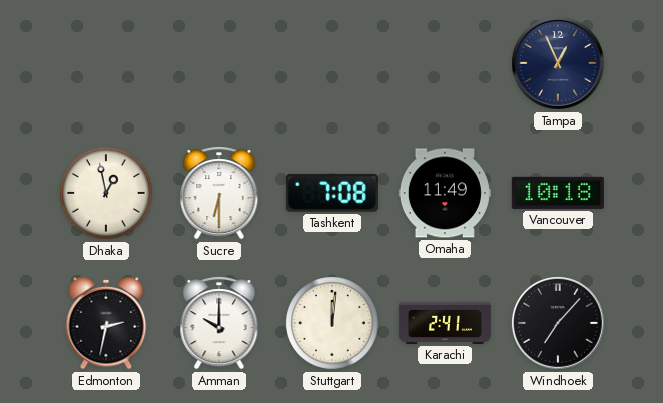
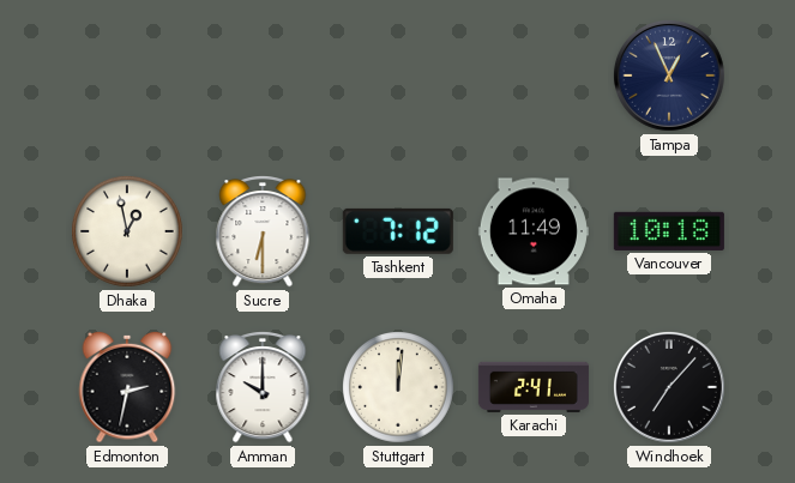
Tashkent: 7:08 -> 7:12 (398, 231)
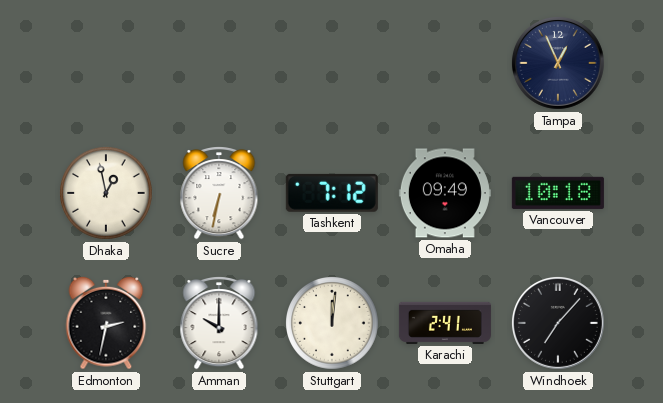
Sucre: 6:30 -> 6:32 (219, 194)
Omaha: 11:49 -> 09:49 (445, 193)
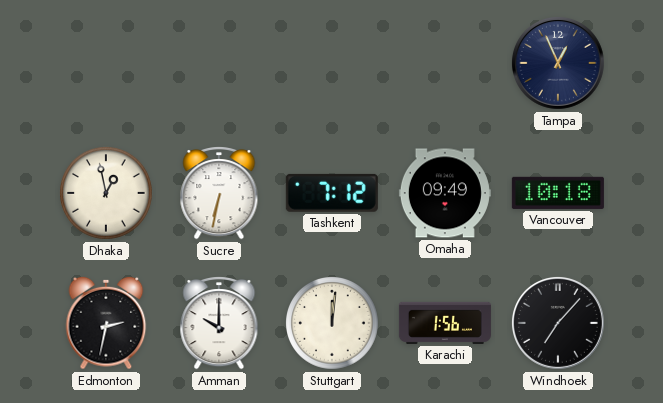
Karachi: 2:41 -> 1:56 (445, 323)
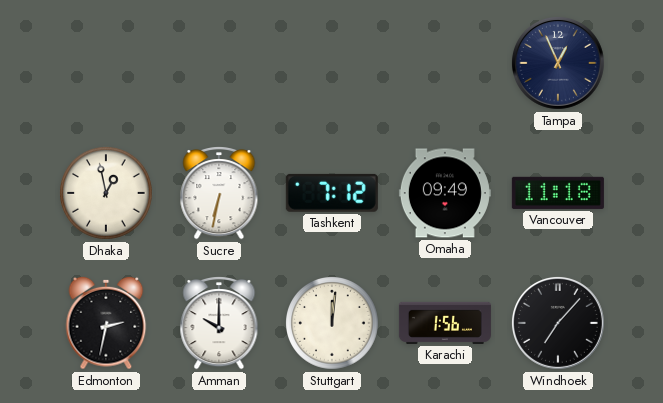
Vancouver: 10:18 -> 11:18 (558, 193)
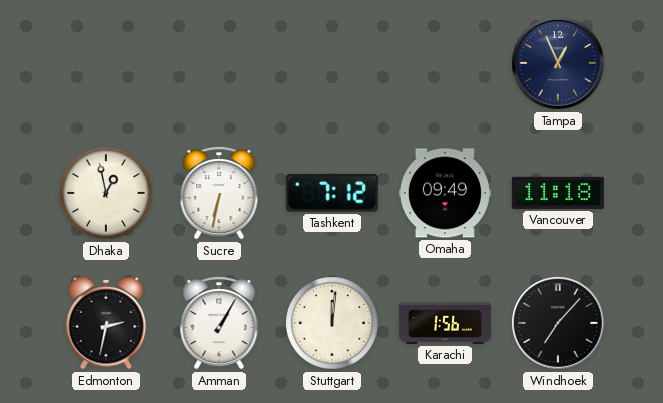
Amman: 10:00 -> 1:05 (219, 324)
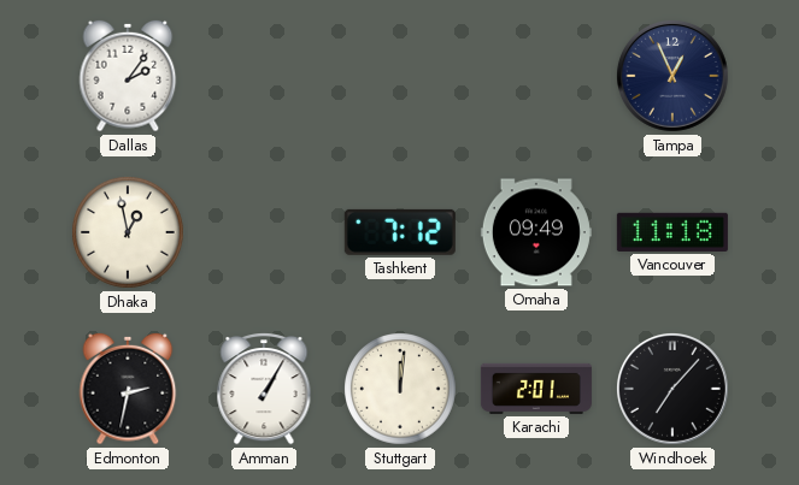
Dallas: none -> 2:06 (128, 76)
Sucre: 6:32 -> none (219, 194)
Karachi: 1:56 -> 2:01 (536, 389)
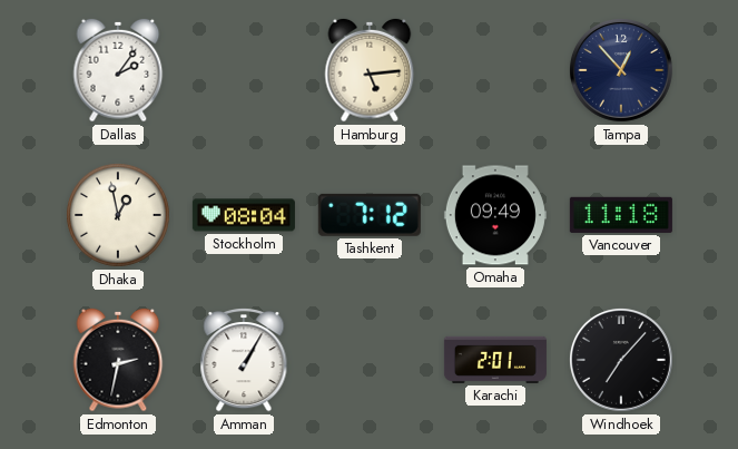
Hamburg: none -> 5:14 (370, 70)
Tampa: 12:56 -> 12:53 (621, 70)
Stockholm: none -> 08:04 (244, 215)
Stuttgart: 12:01 -> none (401, 390)
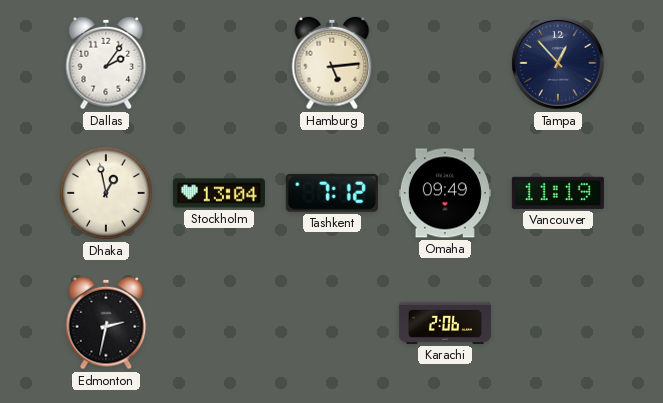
Stockholm: 08:04 -> 13:04 (219, 193)
Vancouver: 11:18 -> 11:19 (558, 193)
Amman: 1:05 -> none (244, 361)
Karachi: 2:01 -> 2:06 (445, 323)
Windhoek: 7:07 -> none (621, 360)
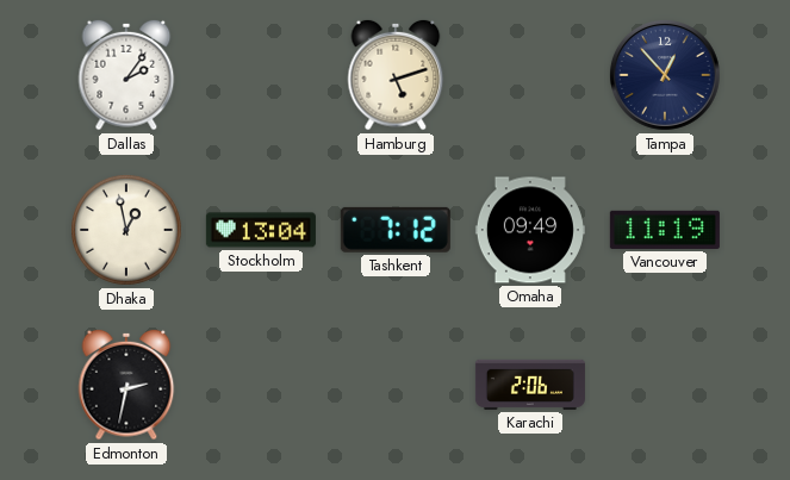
Hamburg: 5:14 -> 5:12 (396, 75)
